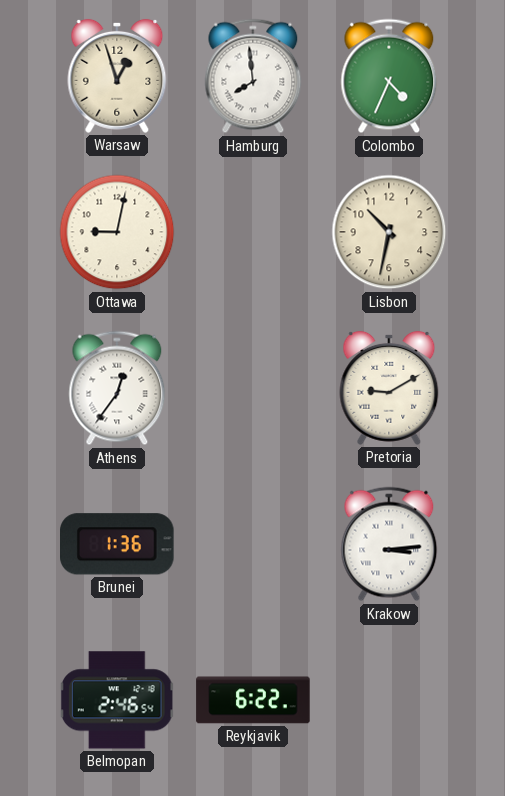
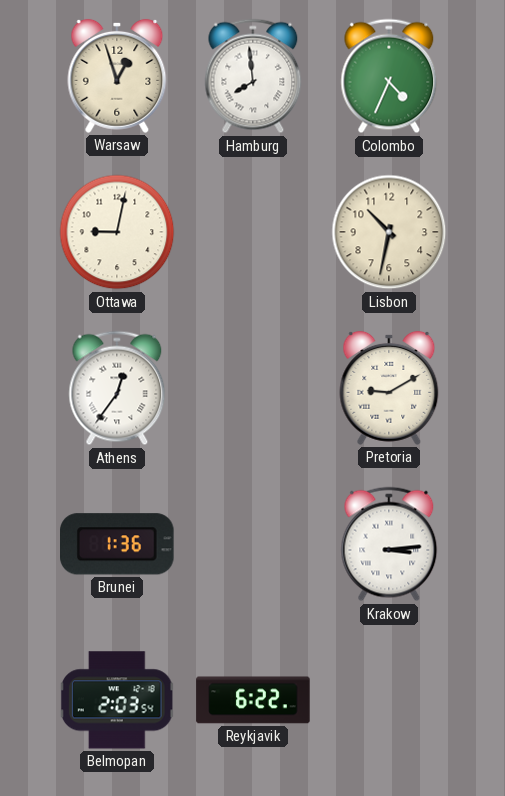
Belmopan: 2:46 -> 2:03 (117, 700)
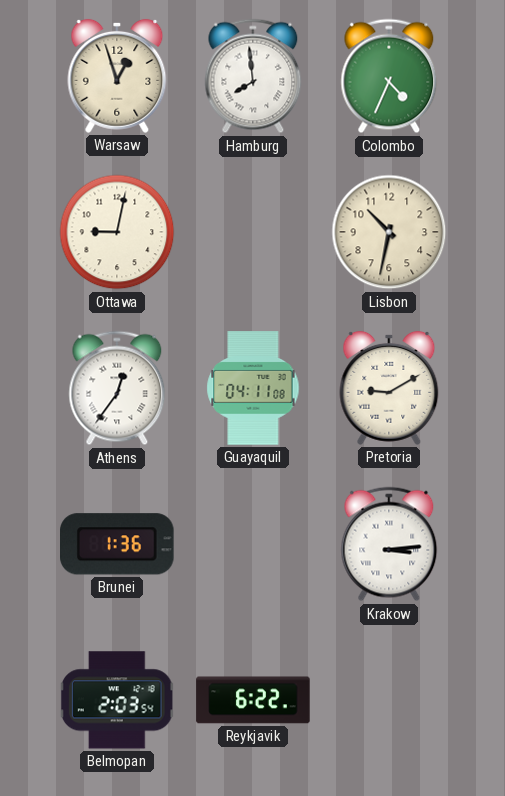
Guayaquil: none -> 04:11 (253, 388)
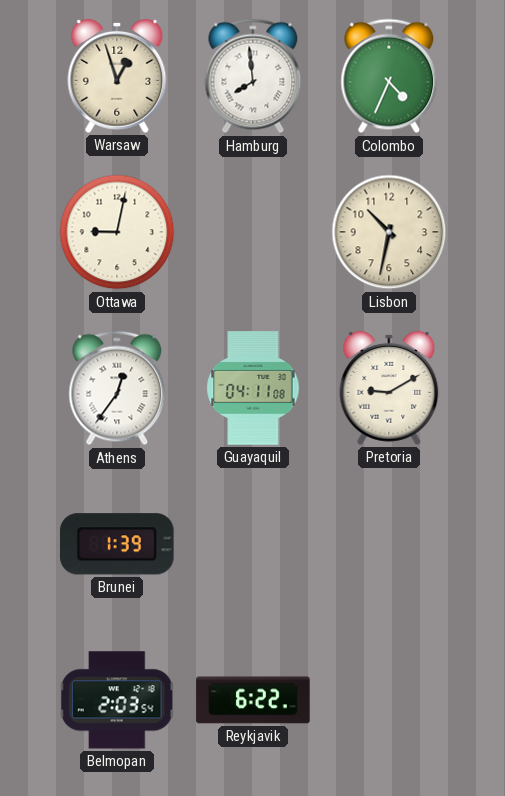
Brunei: 1:36 -> 1:39 (118, 544)
Krakow: 3:14 -> none (389, 544)
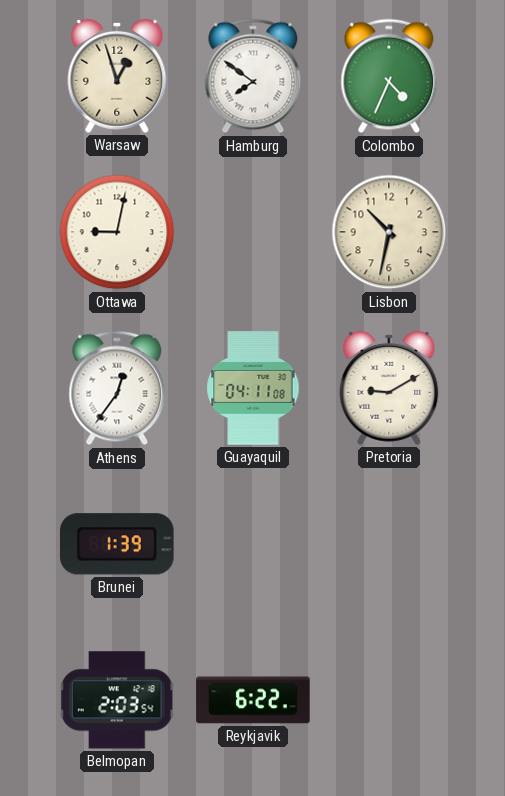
Hamburg: 7:59 -> 7:51 (253, 76)
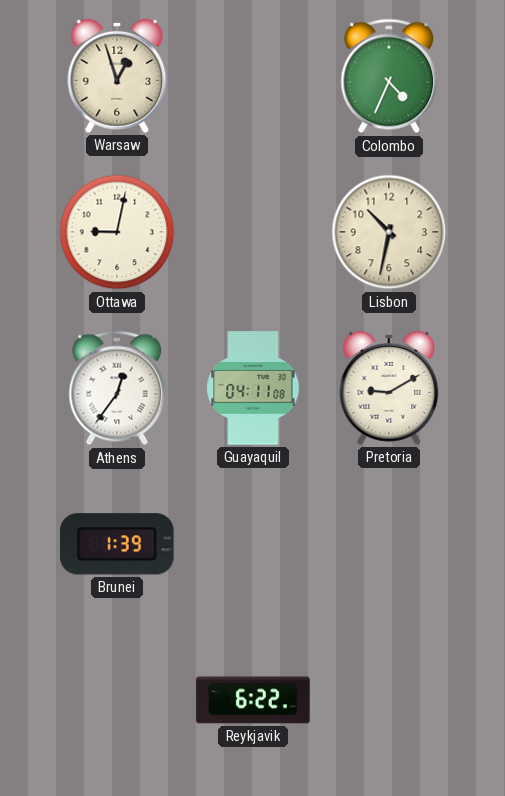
Hamburg: 7:51 -> none (253, 76)
Belmopan: 2:03 -> none (117, 700)
